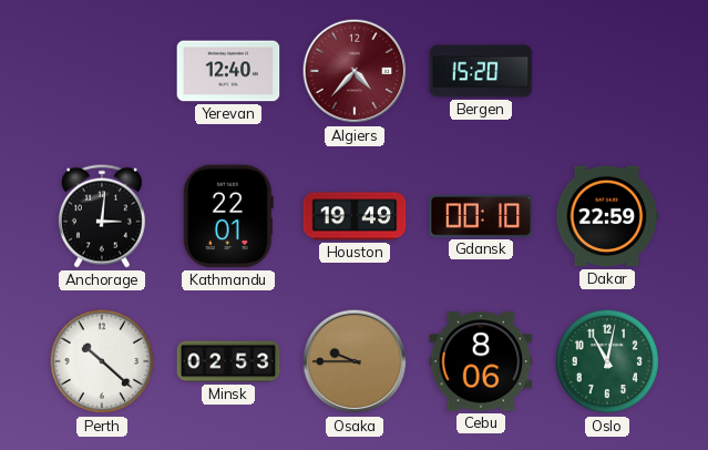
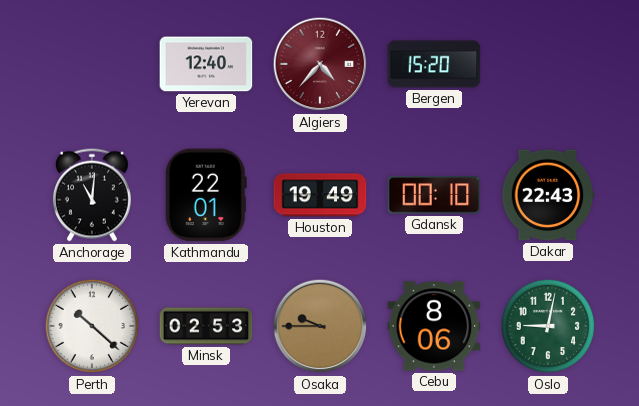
Anchorage: 3:01 -> 11:01 (92, 195)
Dakar: 22:59 -> 22:43 (548, 195)
Oslo: 11:02 -> 9:02 (548, 326)
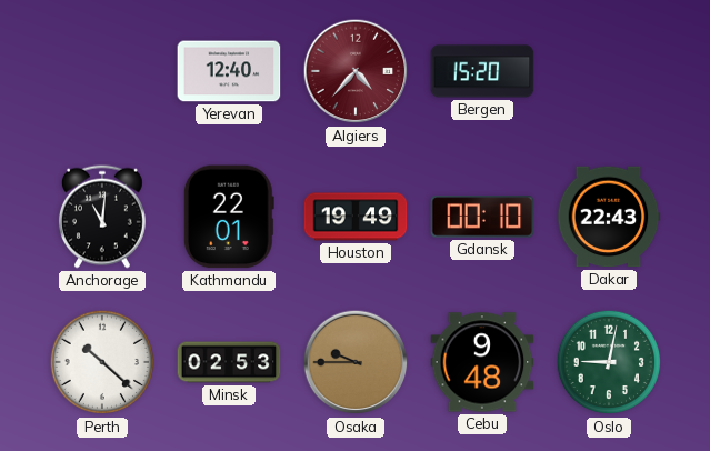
Cebu: 8:06 -> 9:48 (482, 362)
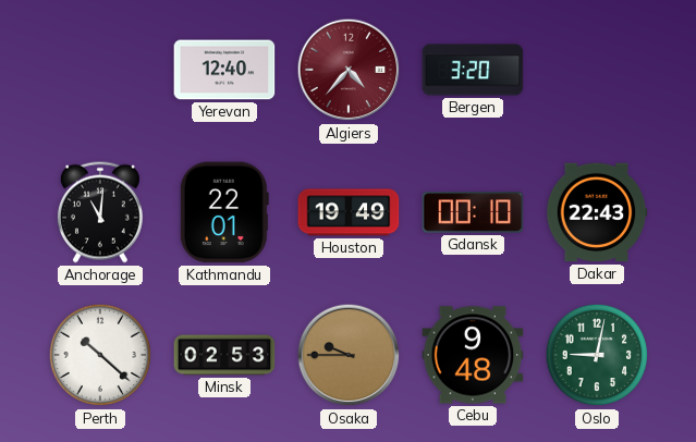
Bergen: 15:20 -> 3:20 (473, 70)
